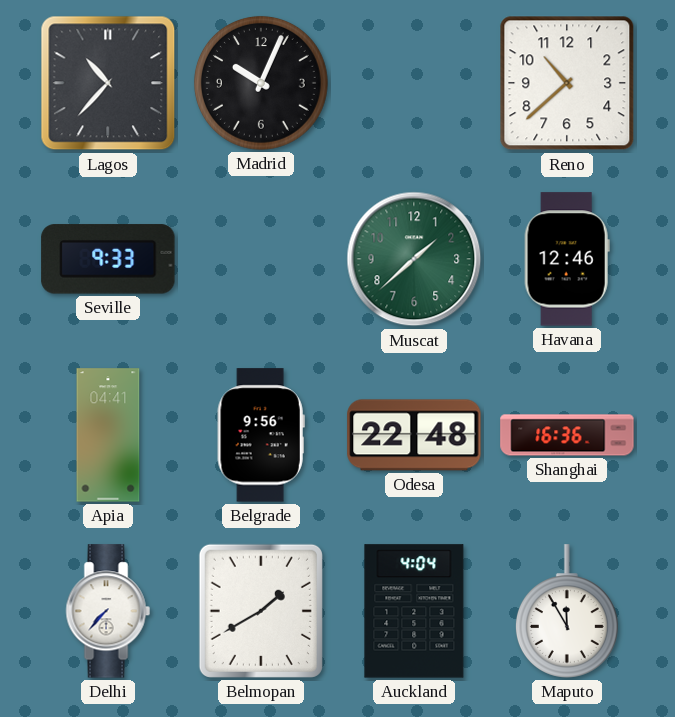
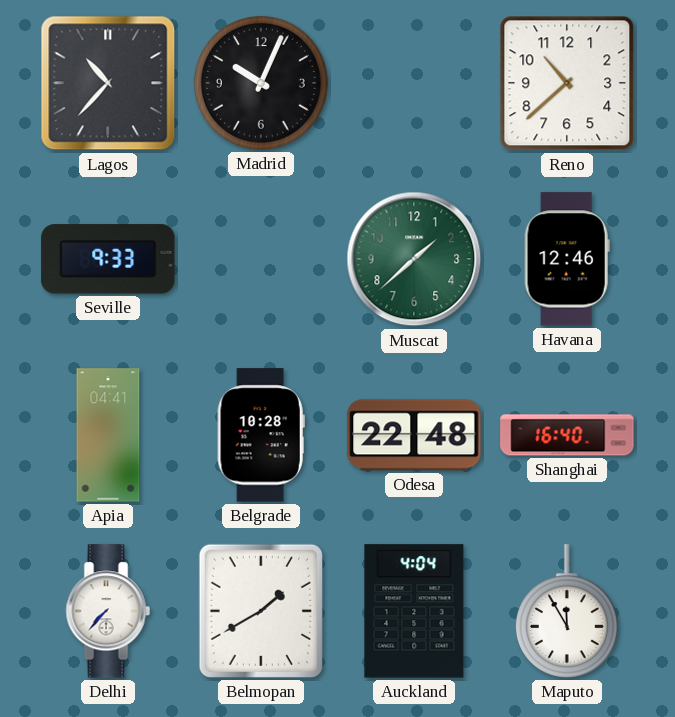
Belgrade: 9:56 -> 10:28 (261, 435)
Shanghai: 16:36 -> 16:40 (567, 435)
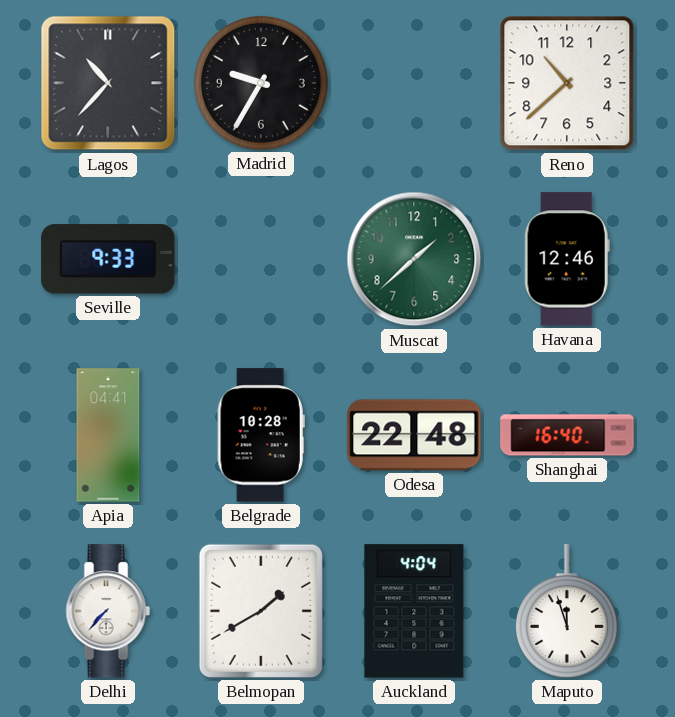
Madrid: 10:04 -> 9:35 (261, 83)
Maputo: 11:55 -> 11:57 (567, 611)
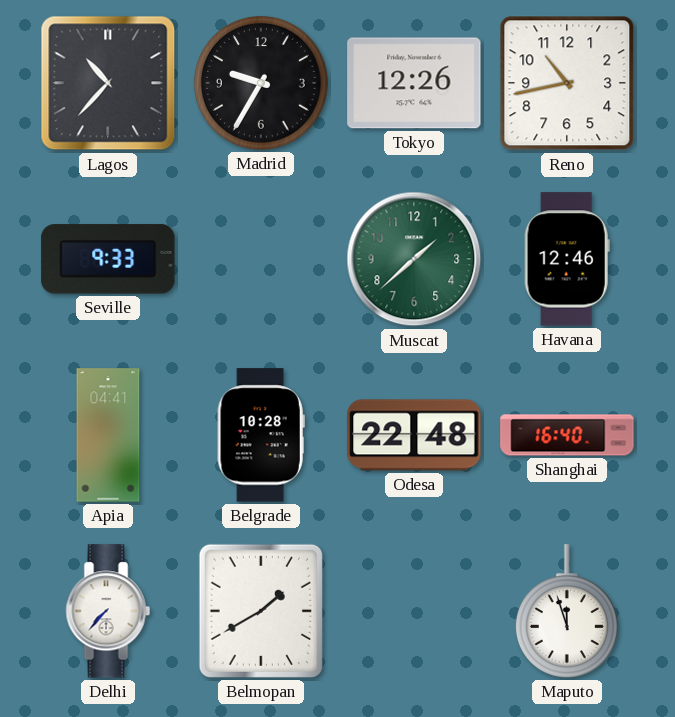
Tokyo: none -> 12:26 (414, 83)
Reno: 10:38 -> 10:43 (567, 83)
Auckland: 4:04 -> none (414, 611)
